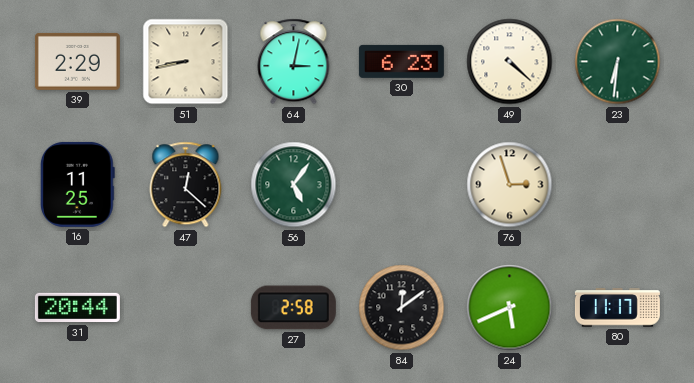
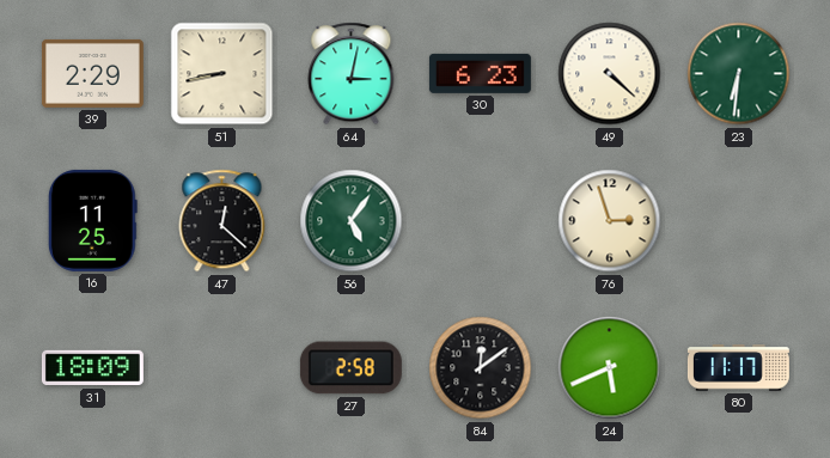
31: 20:44 -> 18:09 (92, 368)
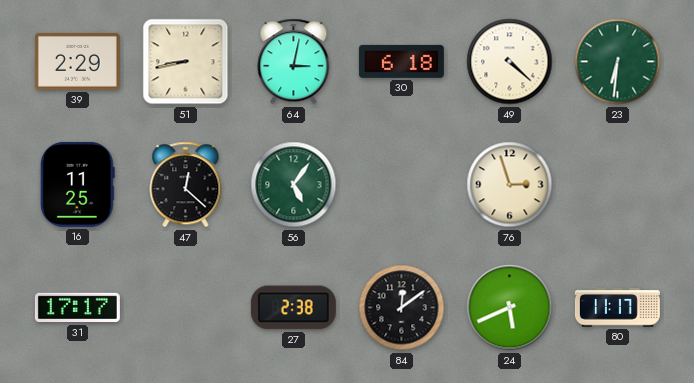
30: 6:23 -> 6:18 (401, 61)
31: 18:09 -> 17:17 (77, 308)
27: 2:58 -> 2:38 (293, 308)
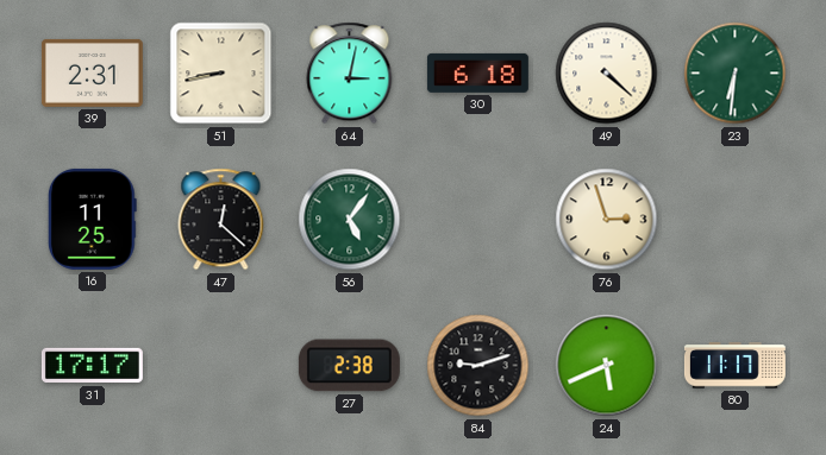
39: 2:29 -> 2:31 (92, 72)
84: 12:09 -> 9:12 (478, 366)
